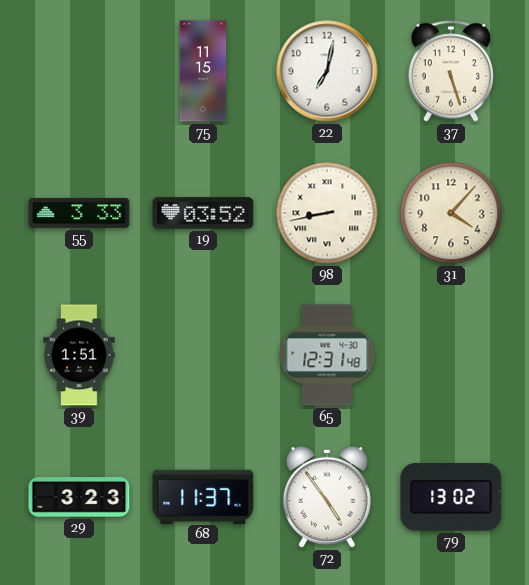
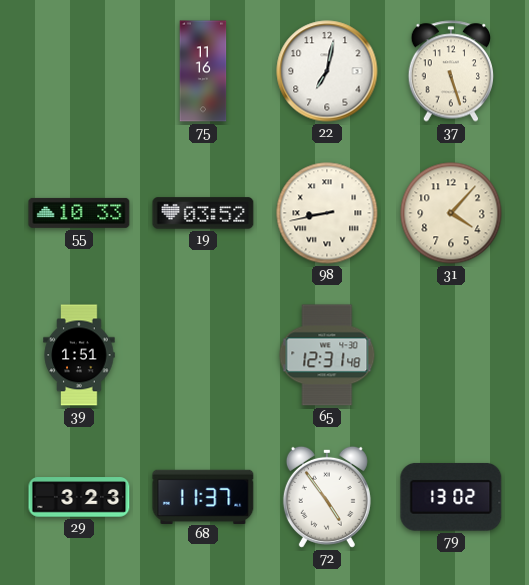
75: 11:15 -> 11:16 (203, 71)
55: 3:33 -> 10:33 (79, 213)
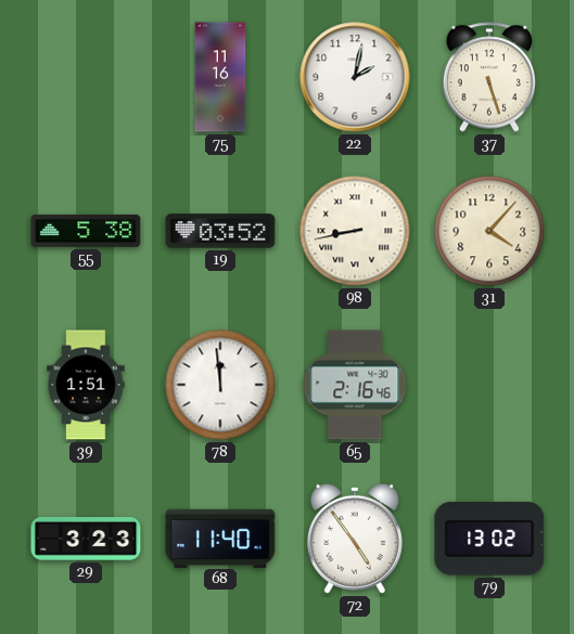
22: 7:02 -> 2:02 (355, 77)
55: 10:33 -> 5:38 (86, 231)
78: none -> 11:59 (220, 385)
65: 12:31 -> 2:16 (355, 385)
68: 11:37 -> 11:40 (220, 538)
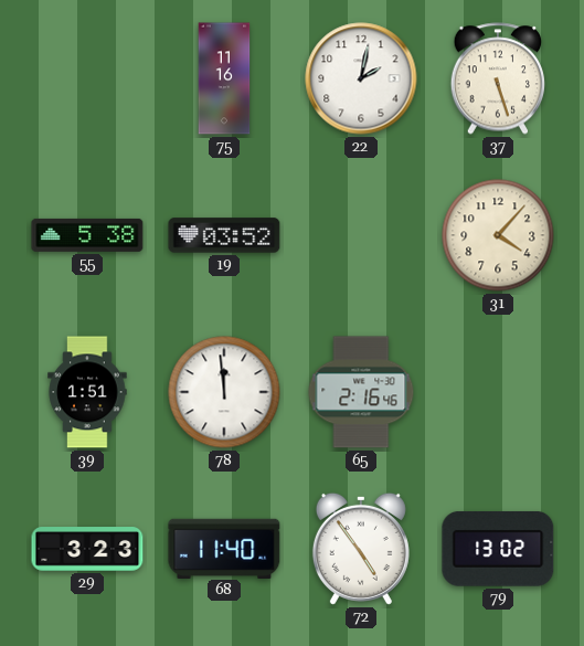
98: 8:43 -> none (355, 231)
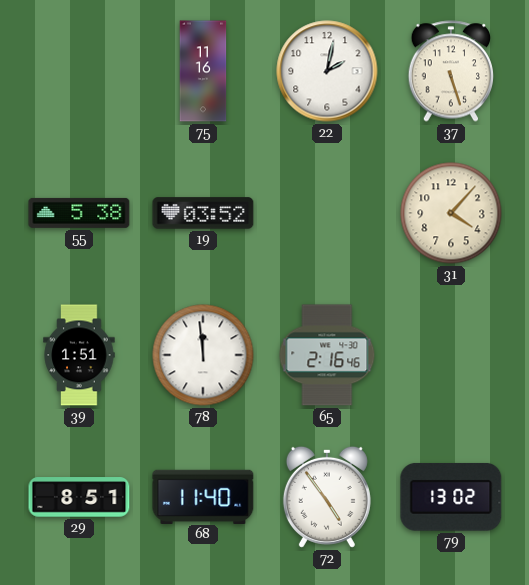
29: 3:23 -> 8:51 (79, 497)
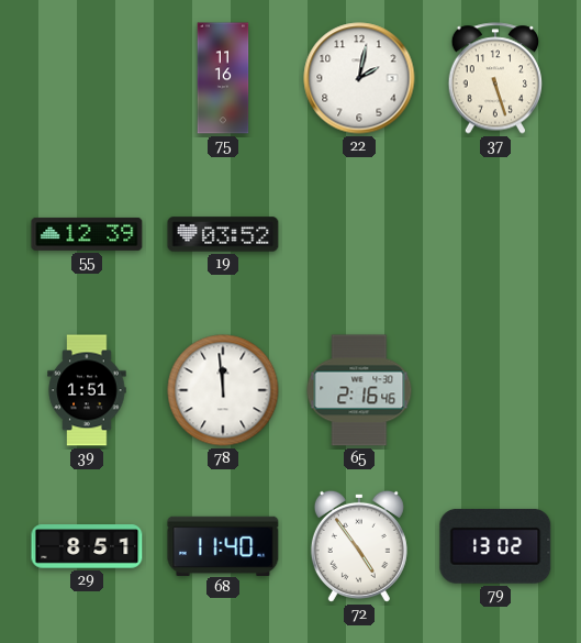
55: 5:38 -> 12:39 (87, 234)
31: 4:07 -> none (451, 213)
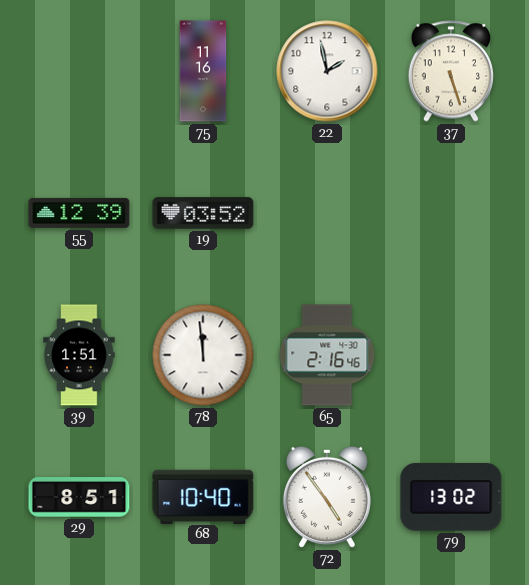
22: 2:02 -> 1:58 (327, 71)
68: 11:40 -> 10:40 (203, 496)
